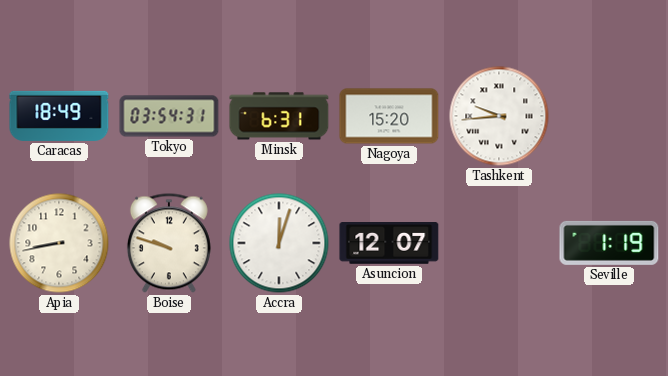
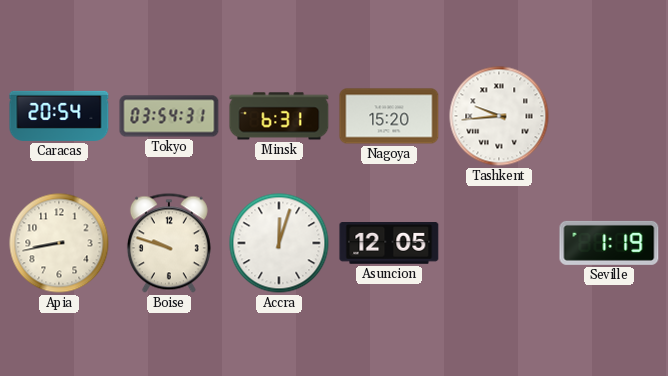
Caracas: 18:49 -> 20:54 (59, 116)
Asuncion: 12:07 -> 12:05 (389, 243)
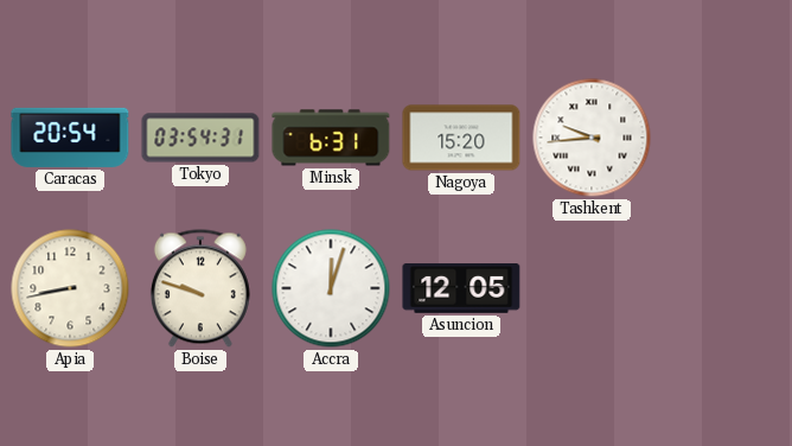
Seville: 1:19 -> none (609, 243)
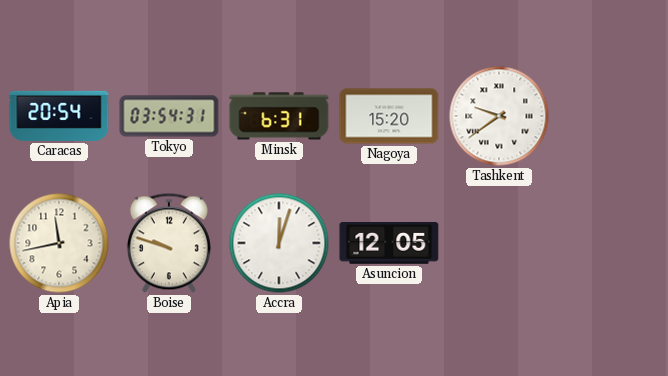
Tashkent: 9:44 -> 9:39 (499, 116)
Apia: 8:43 -> 11:43 (59, 243)
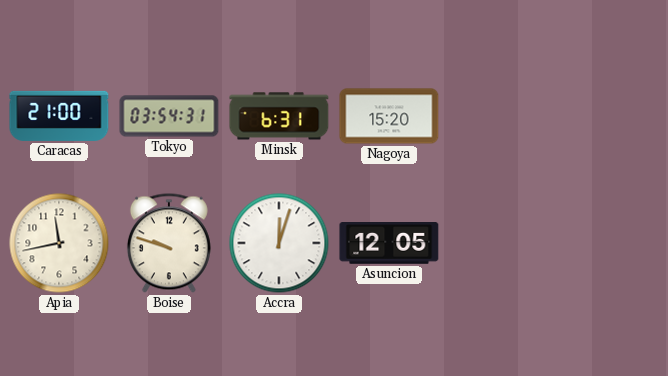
Caracas: 20:54 -> 21:00 (59, 116)
Tashkent: 9:39 -> none (499, 116)
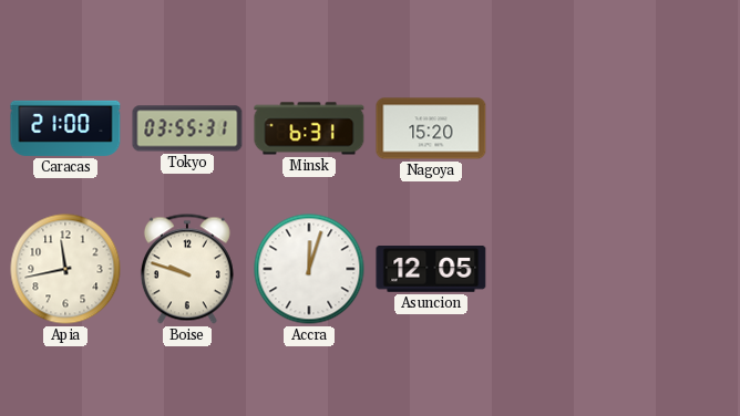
Tokyo: 03:54 -> 03:55 (187, 128)
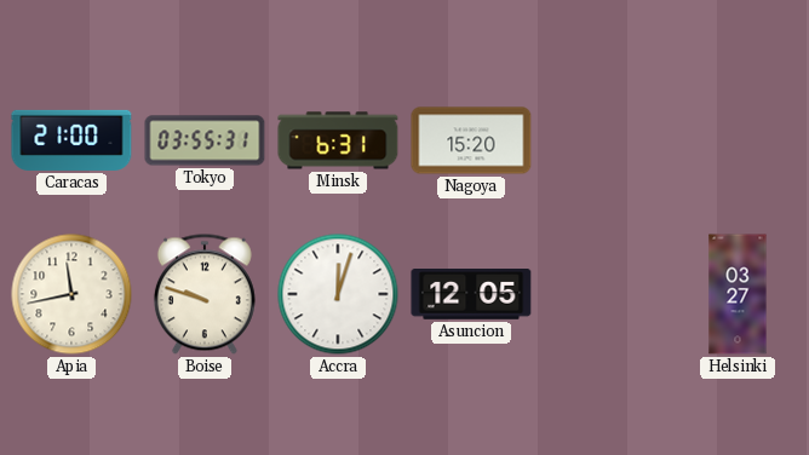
Helsinki: none -> 03:27 (738, 294)
